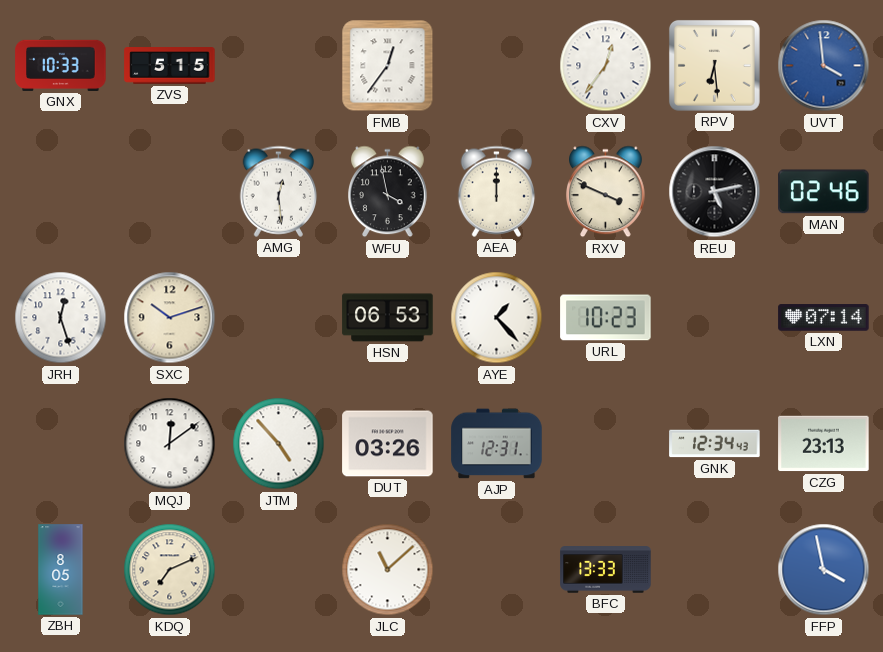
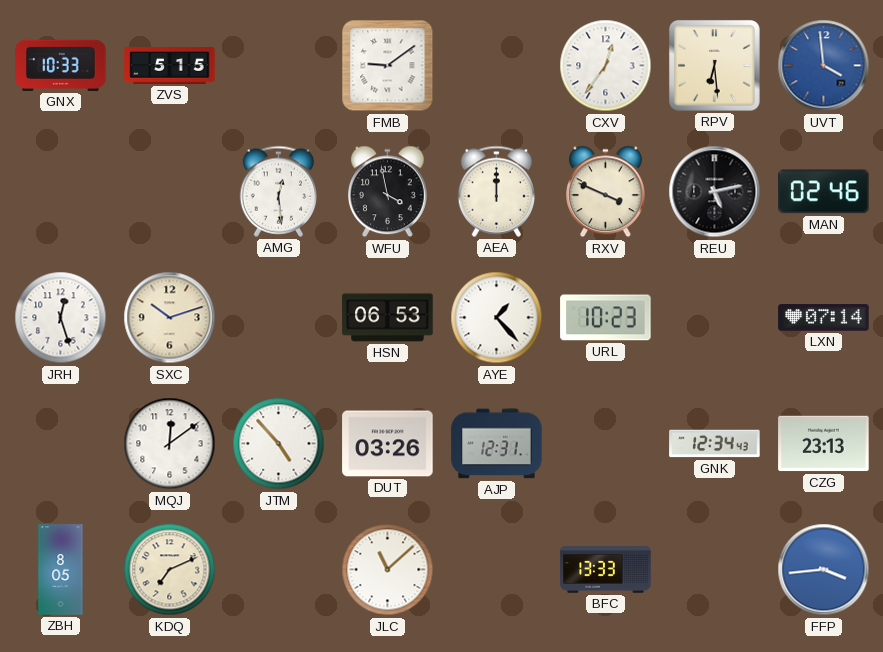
FMB: 12:36 -> 9:09 (388, 66)
FFP: 3:58 -> 3:44 (824, 570)
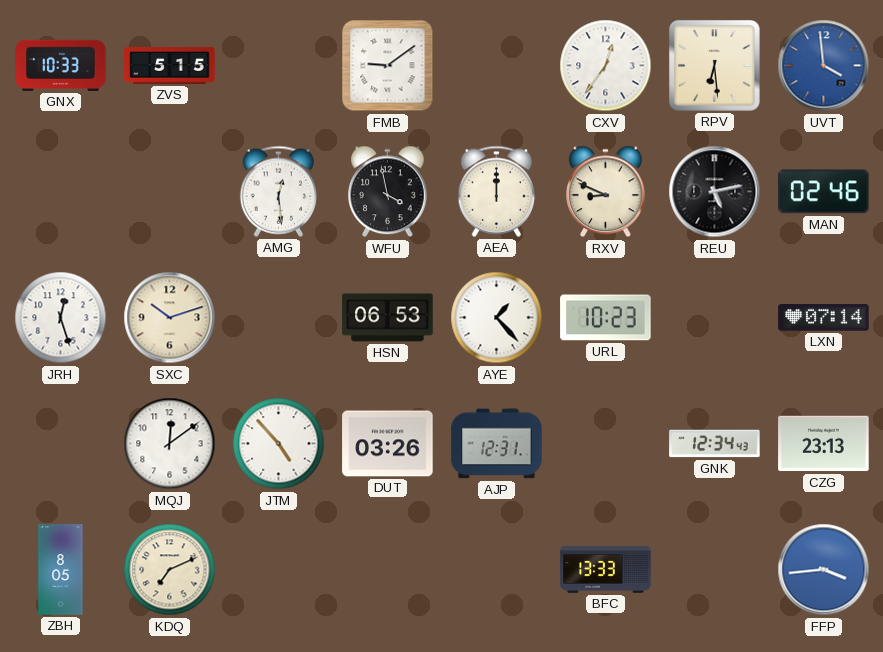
RXV: 3:49 -> 8:49 (606, 192)
JLC: 11:08 -> none (388, 570)
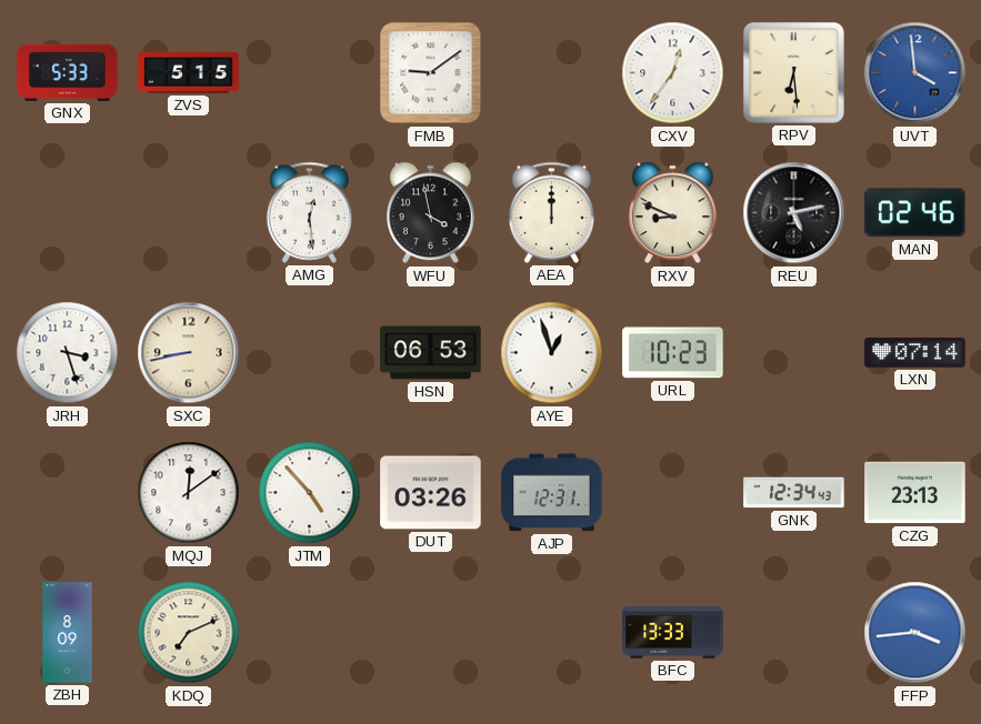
GNX: 10:33 -> 5:33 (68, 72)
JRH: 12:27 -> 3:27 (68, 353)
SXC: 10:12 -> 8:43 (189, 353)
AYE: 1:23 -> 12:57 (552, 353)
ZBH: 8:05 -> 8:09 (68, 633)
